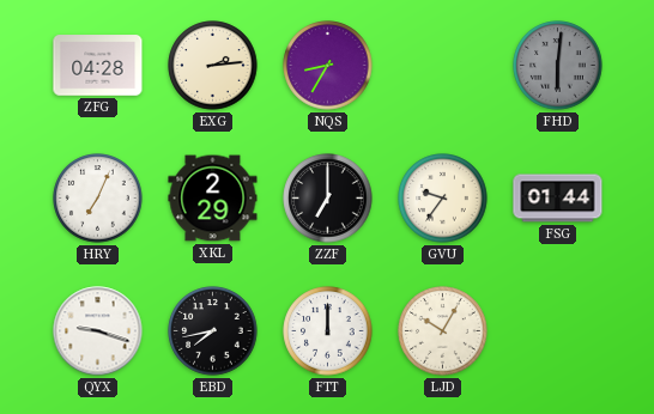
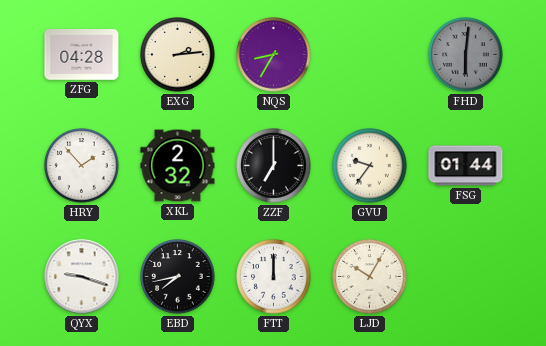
HRY: 7:04 -> 1:53 (82, 166)
XKL: 2:29 -> 2:32 (178, 166)
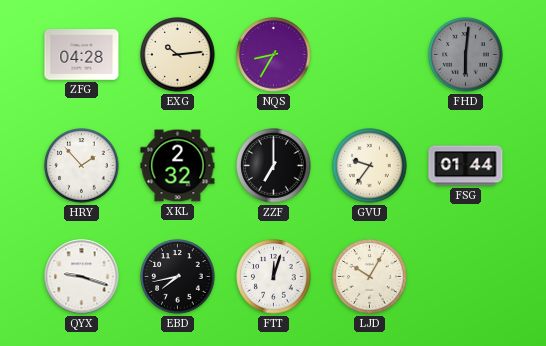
EXG: 2:14 -> 10:14 (178, 55)
FTT: 12:00 -> 12:03 (274, 277)
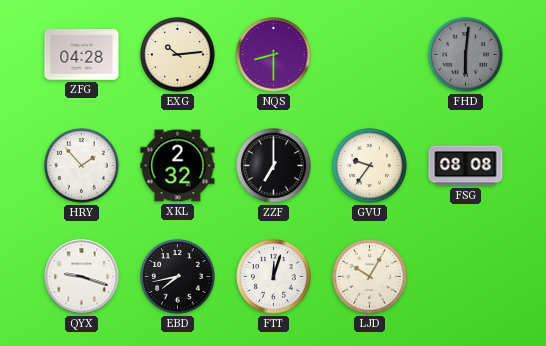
NQS: 8:35 -> 8:30 (274, 55)
FSG: 01:44 -> 08:08 (466, 166)
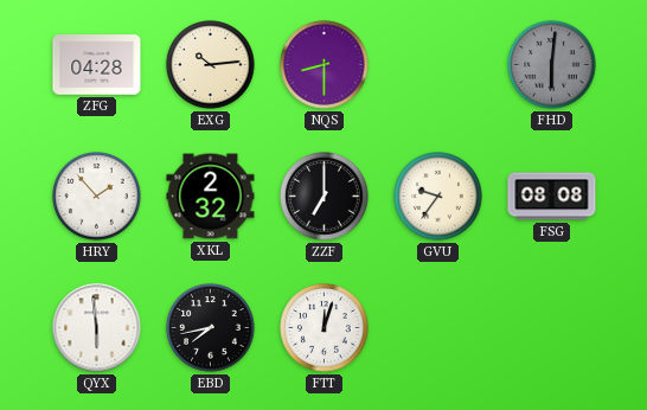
QYX: 9:18 -> 5:59 (97, 328)
LJD: 10:05 -> none (370, 277)
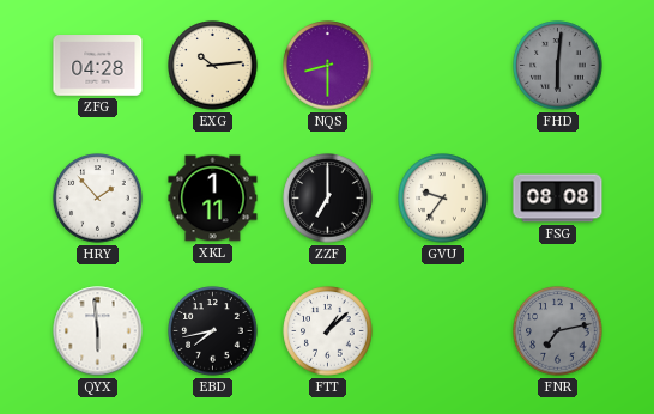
XKL: 2:32 -> 1:11 (213, 199)
FTT: 12:03 -> 1:08 (328, 331)
FNR: none -> 7:13 (558, 331)
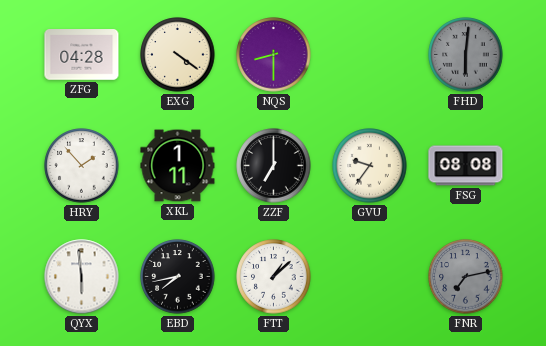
EXG: 10:14 -> 4:21 (178, 55)
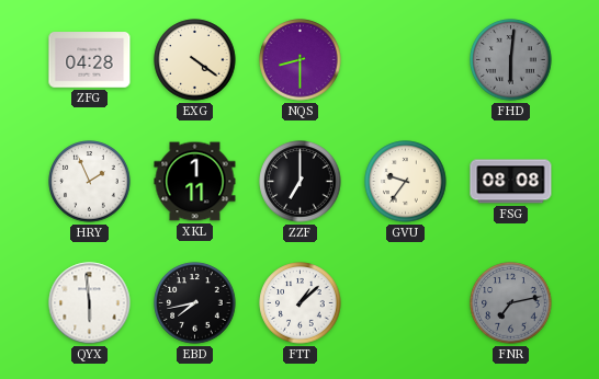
HRY: 1:53 -> 1:56 (90, 182)
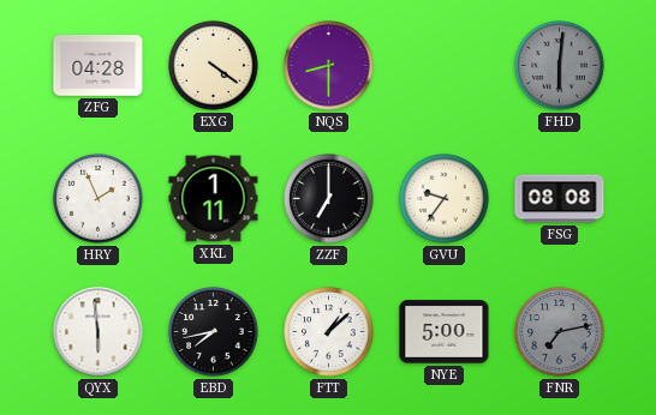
NYE: none -> 5:00 (445, 332)
